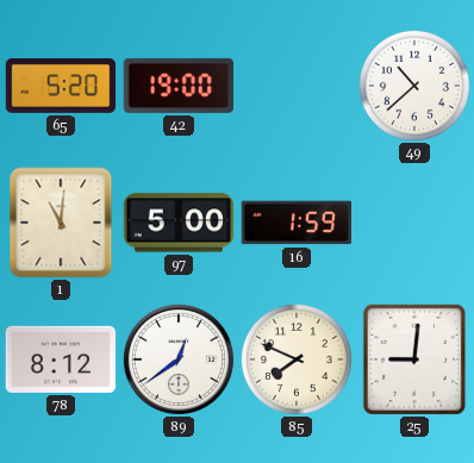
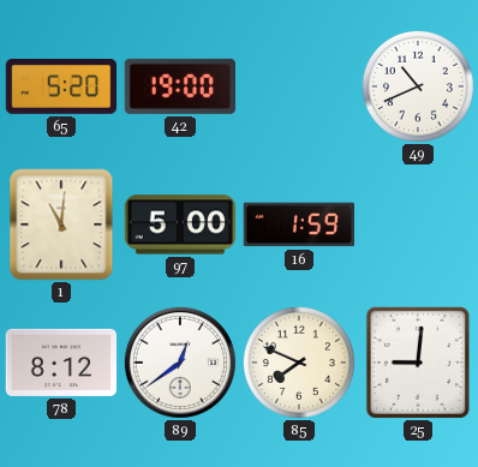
49: 10:38 -> 10:41 (418, 86)
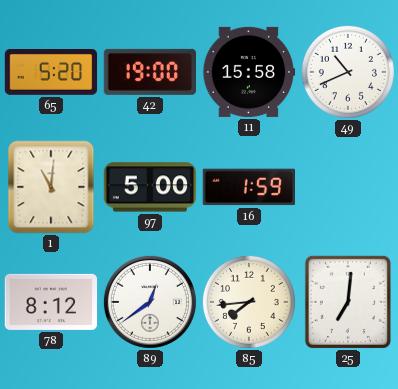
11: none -> 15:58 (249, 72)
85: 7:49 -> 7:44 (249, 302)
25: 9:01 -> 7:01 (348, 302)
